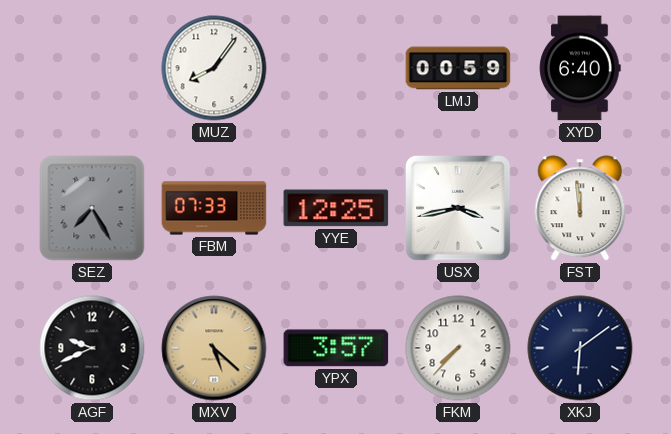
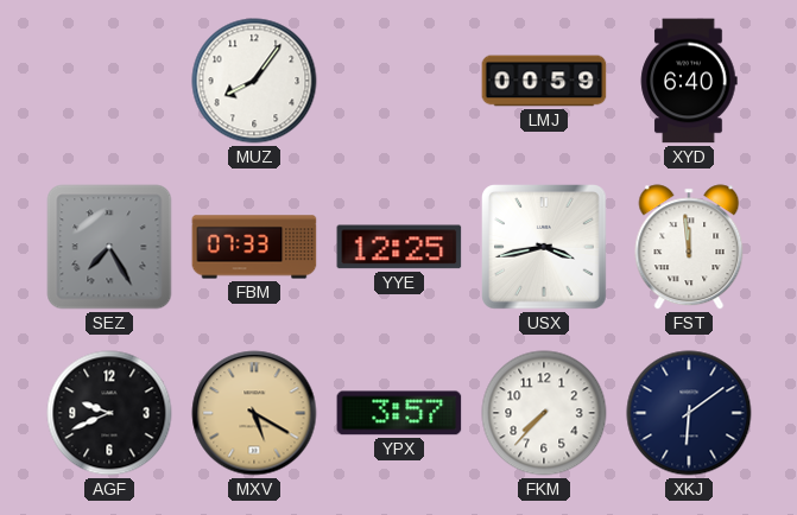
MXV: 5:22 -> 5:20 (254, 413)
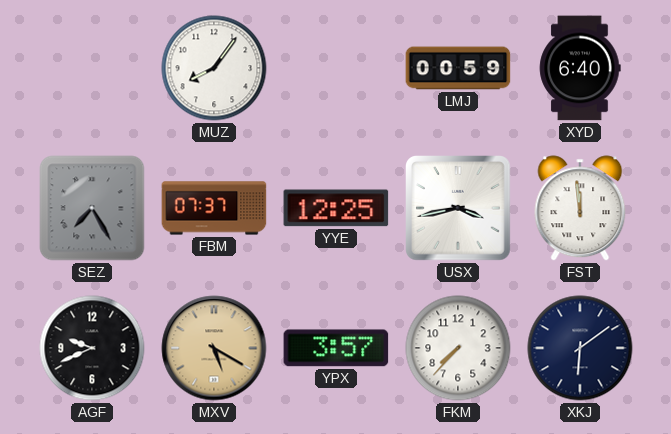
FBM: 07:33 -> 07:37 (214, 208)
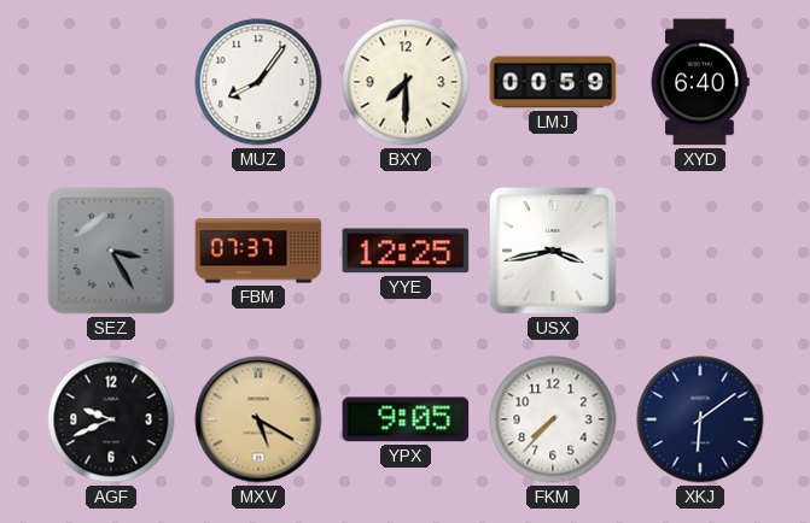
BXY: none -> 7:30 (406, 82)
SEZ: 7:25 -> 3:25 (111, 251)
FST: 11:59 -> none (580, 208)
YPX: 3:57 -> 9:05 (406, 419)
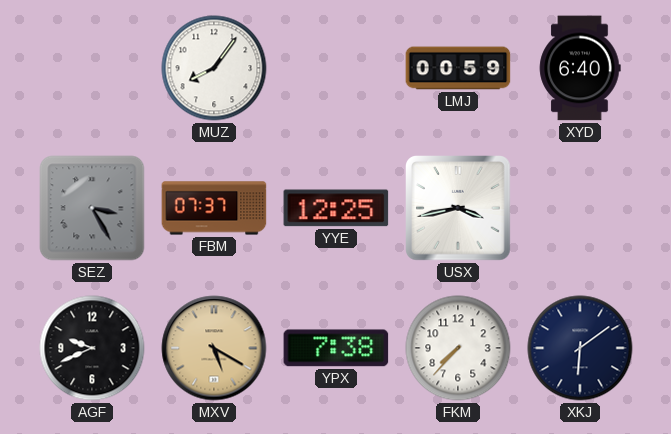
BXY: 7:30 -> none (406, 82)
YPX: 9:05 -> 7:38 (336, 348)
